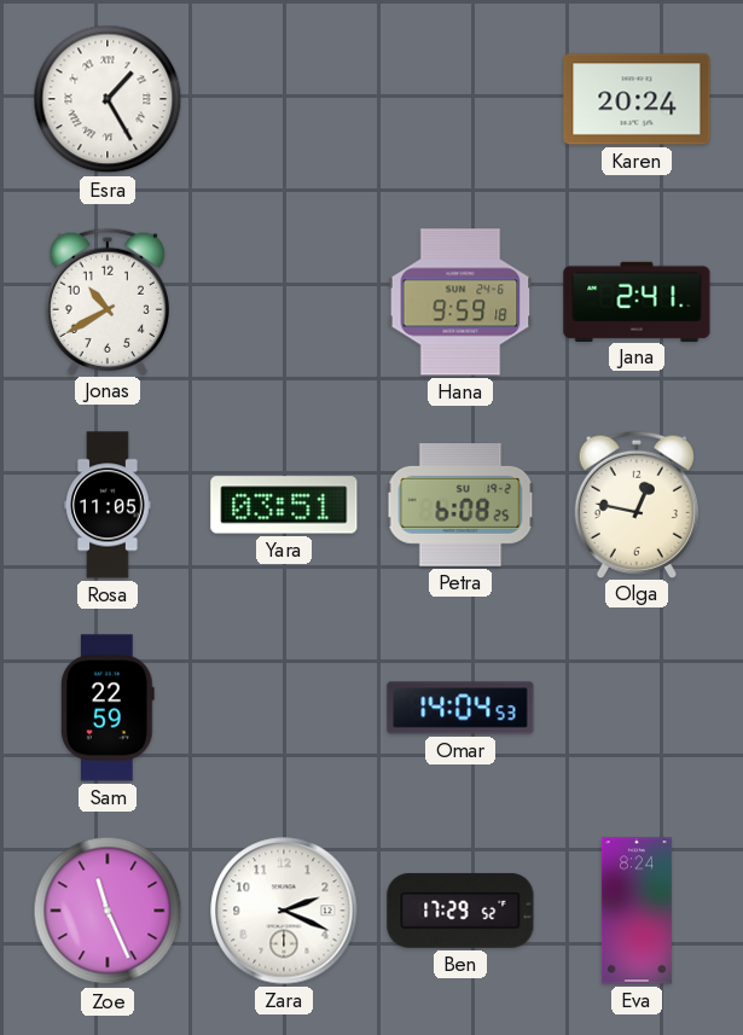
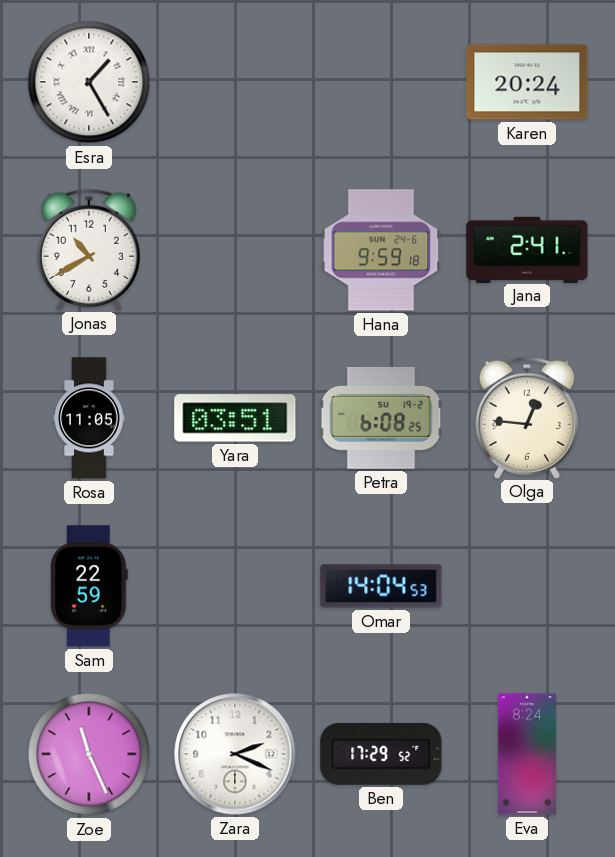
Olga: 12:47 -> 12:46 (527, 417)
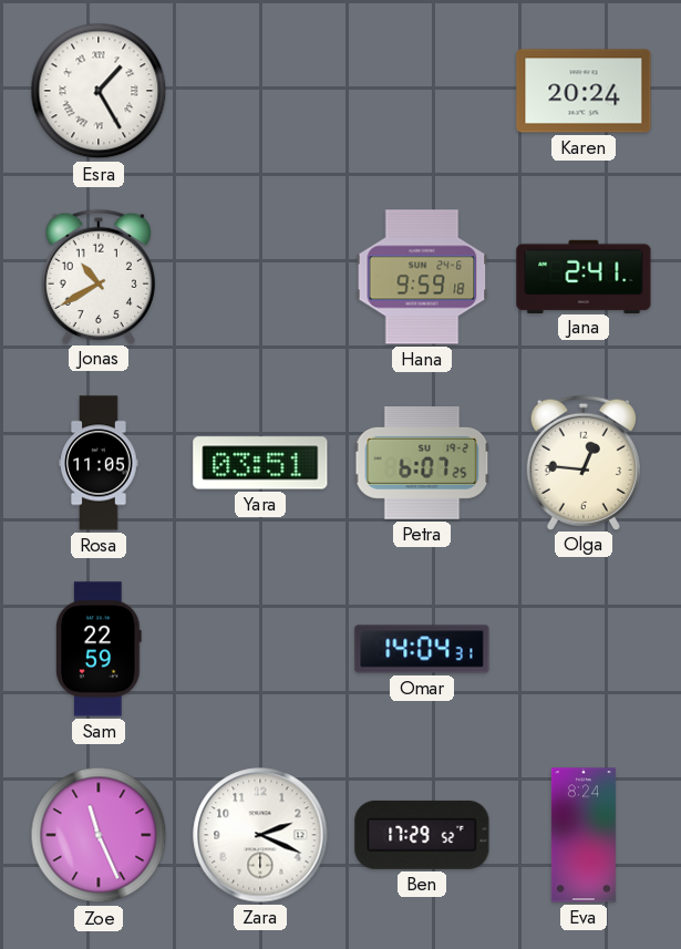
Petra: 6:08 -> 6:07 (422, 463)
Omar: 14:04:53 -> 14:04:31 (422, 649)
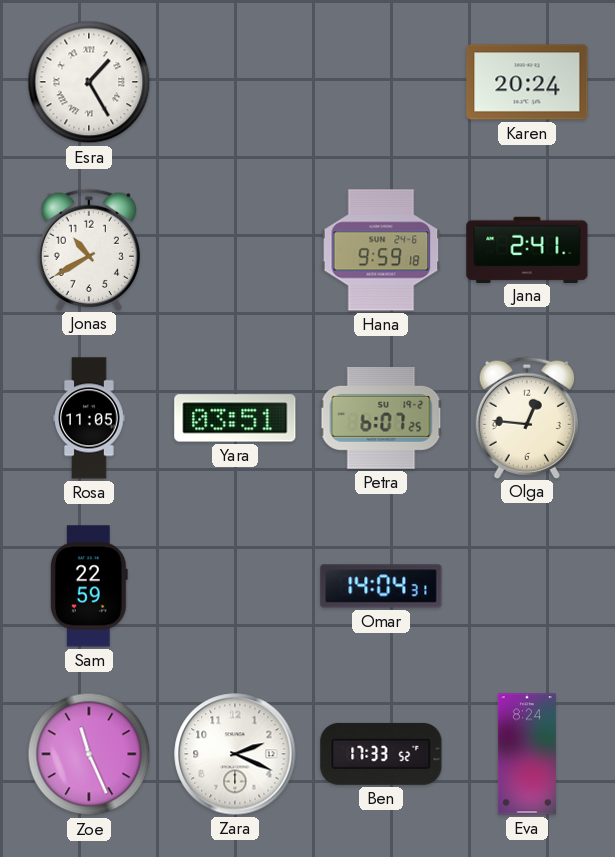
Ben: 17:29 -> 17:33 (381, 754)
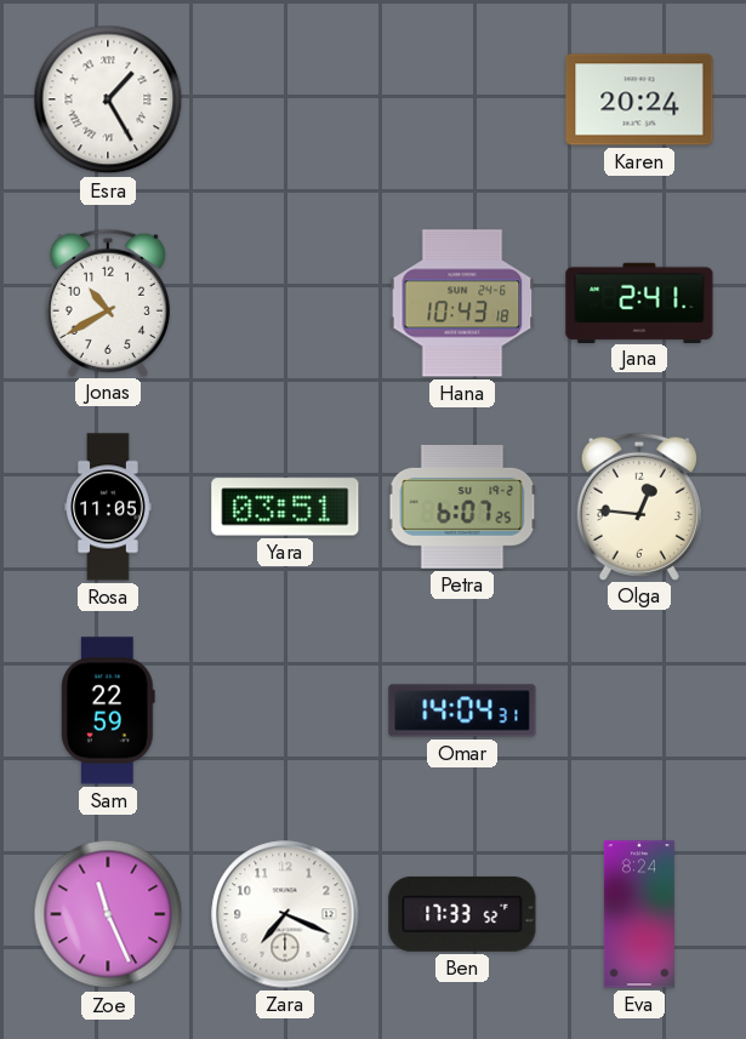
Hana: 9:59 -> 10:43 (462, 303)
Zara: 2:19 -> 7:19 (285, 914)
